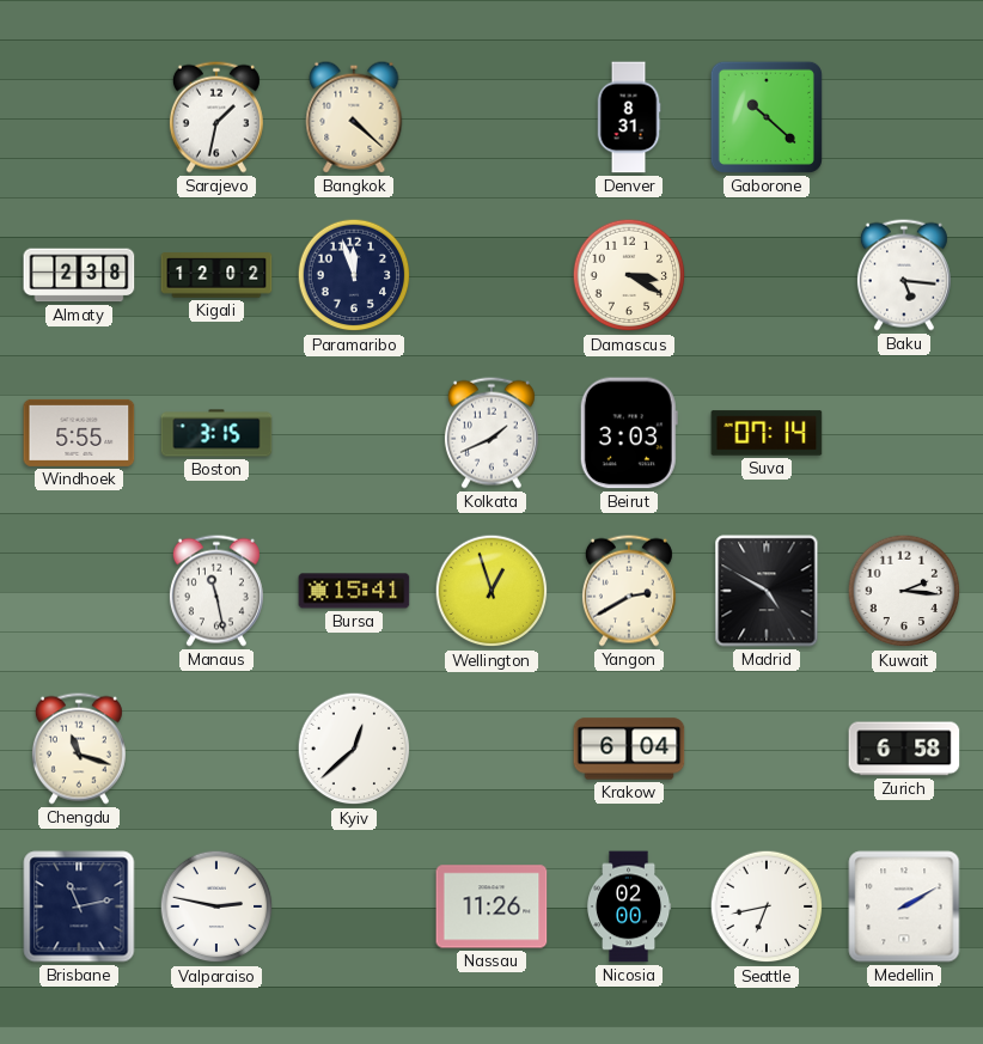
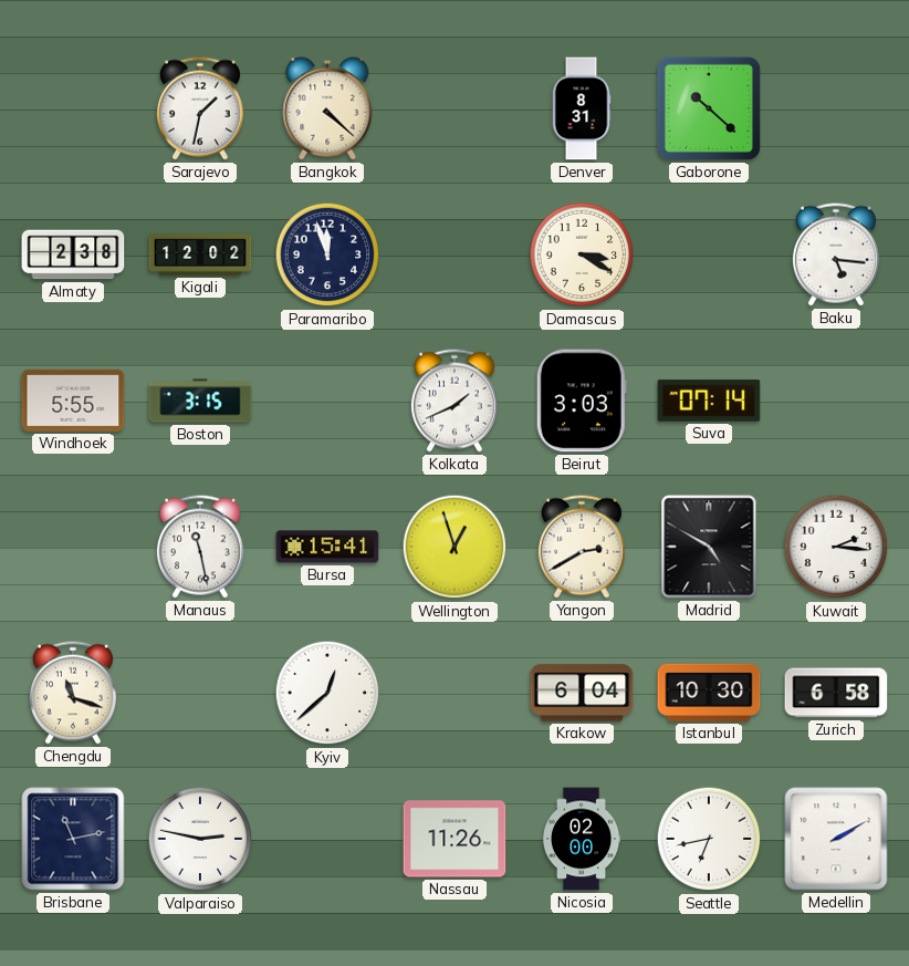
Istanbul: none -> 10:30 (709, 693)
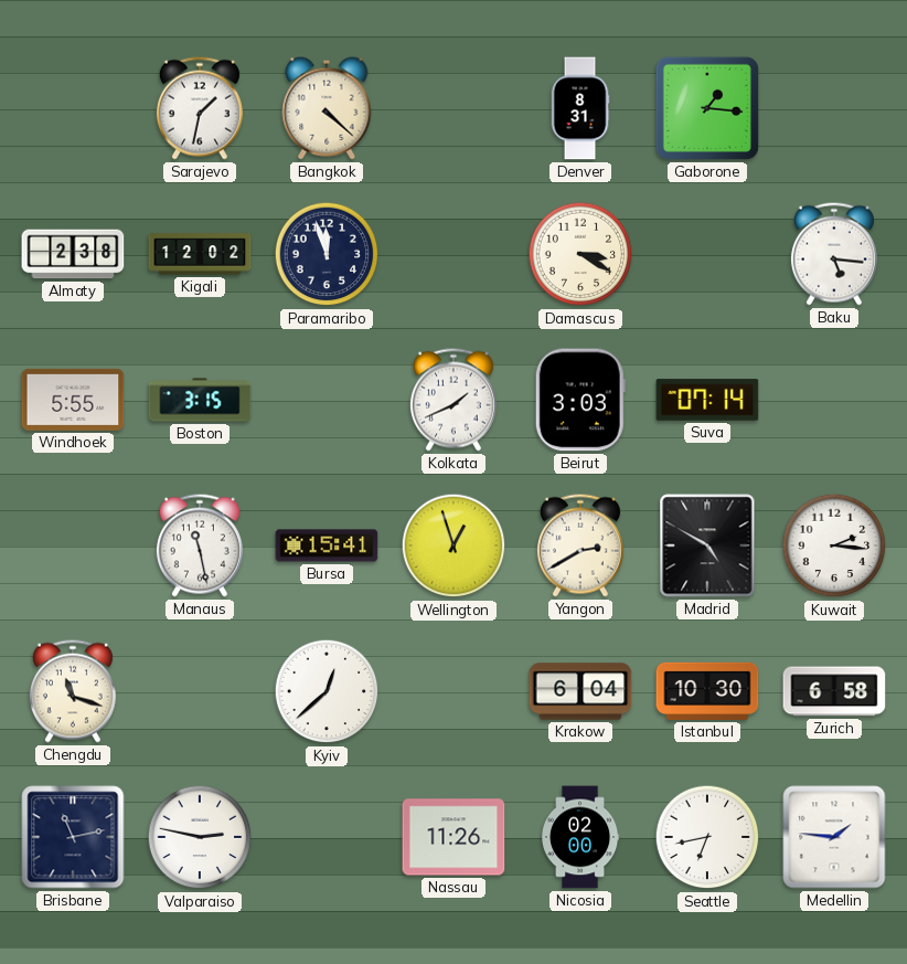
Gaborone: 10:22 -> 1:16 (707, 108)
Medellin: 2:10 -> 1:46 (834, 837)
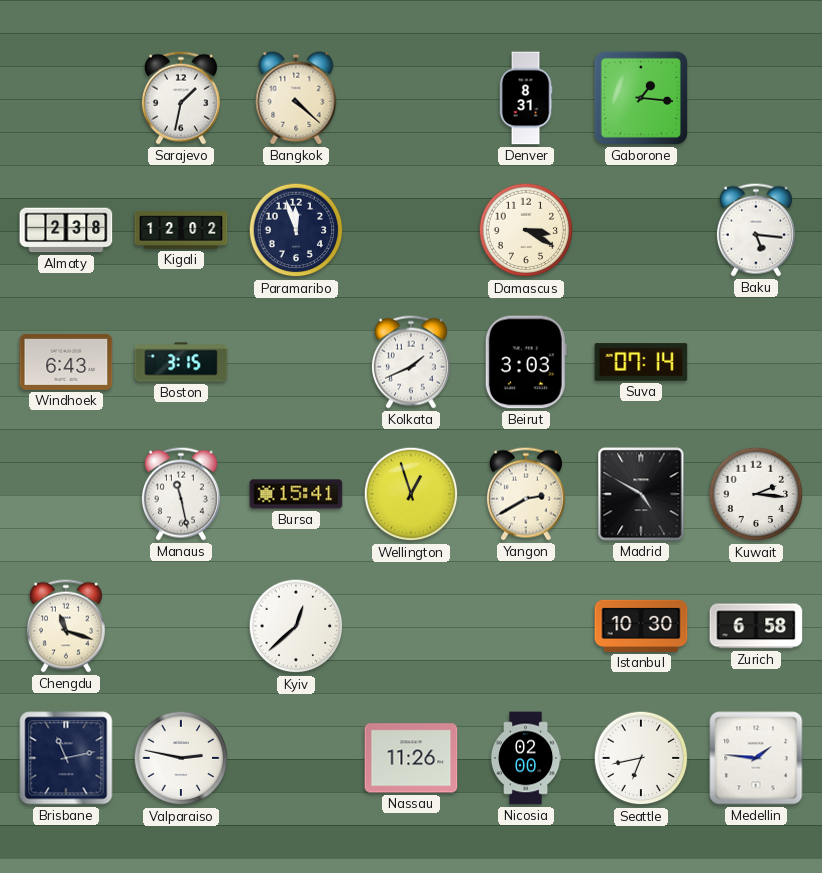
Windhoek: 5:55 -> 6:43 (66, 362)
Krakow: 6:04 -> none (580, 691)
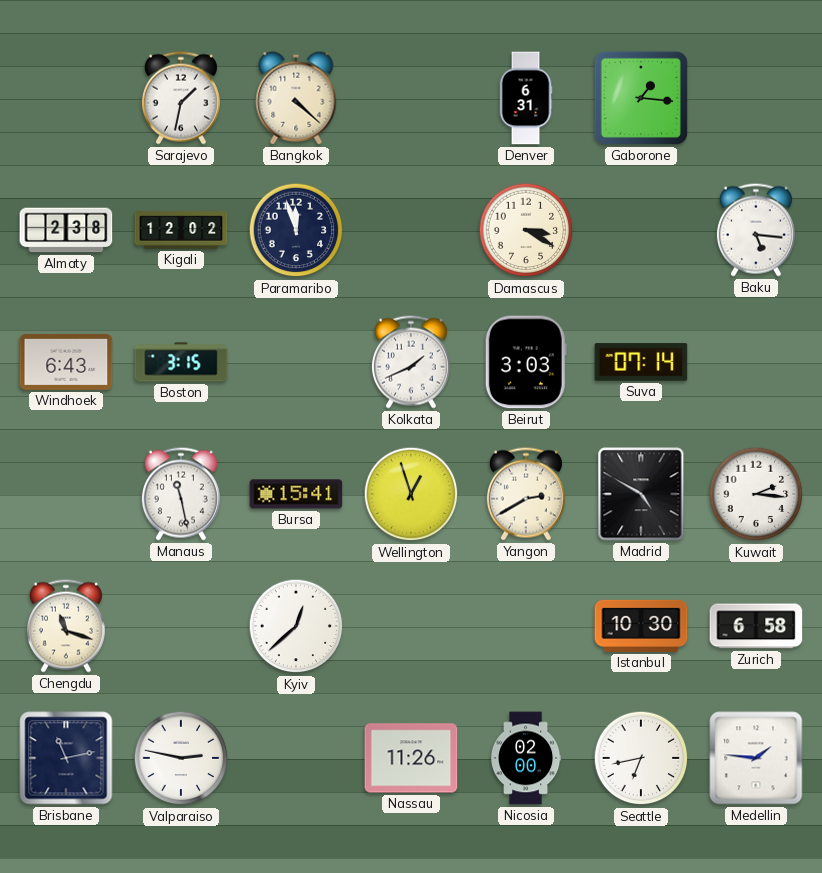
Denver: 8:31 -> 6:31 (526, 98)
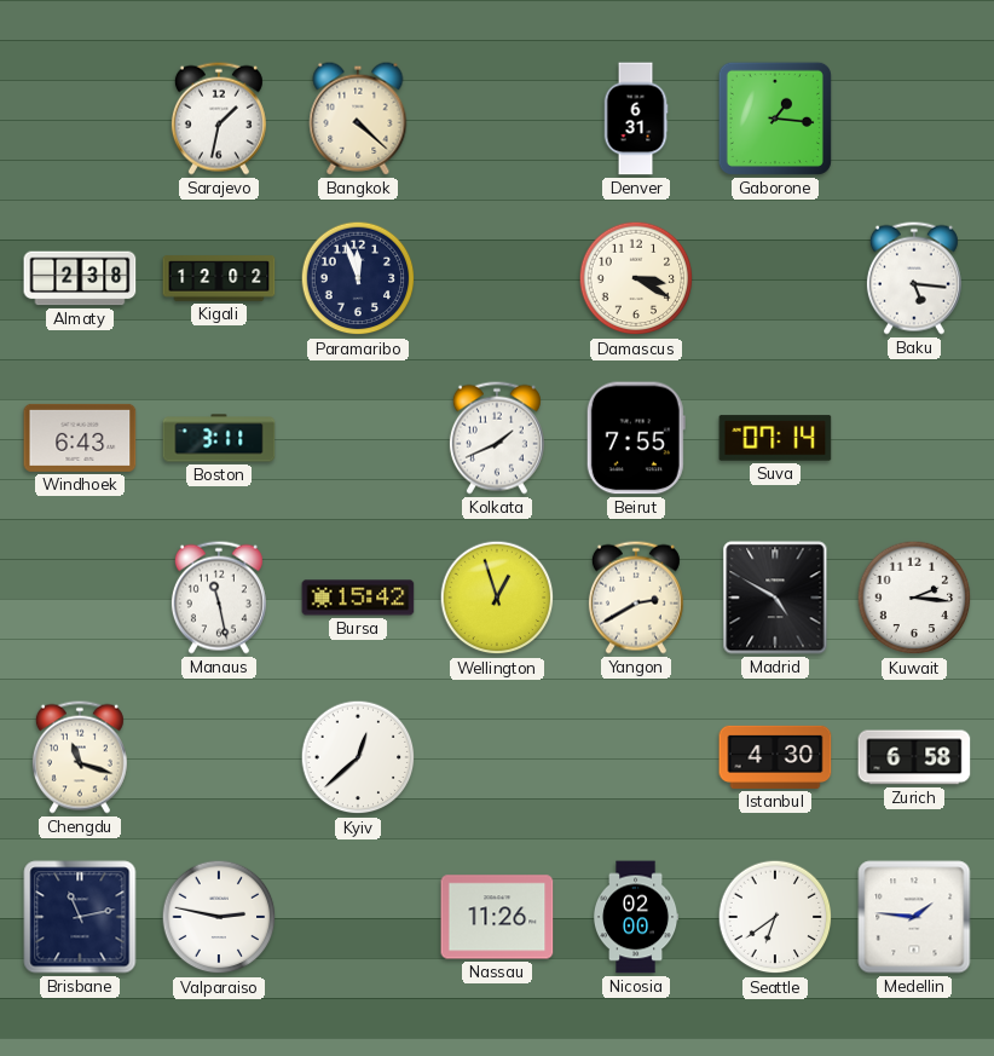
Boston: 3:15 -> 3:11 (219, 438)
Beirut: 3:03 -> 7:55 (636, 438)
Bursa: 15:41 -> 15:42 (358, 598)
Istanbul: 10:30 -> 4:30 (775, 757)
Seattle: 6:43 -> 6:39 (775, 917)
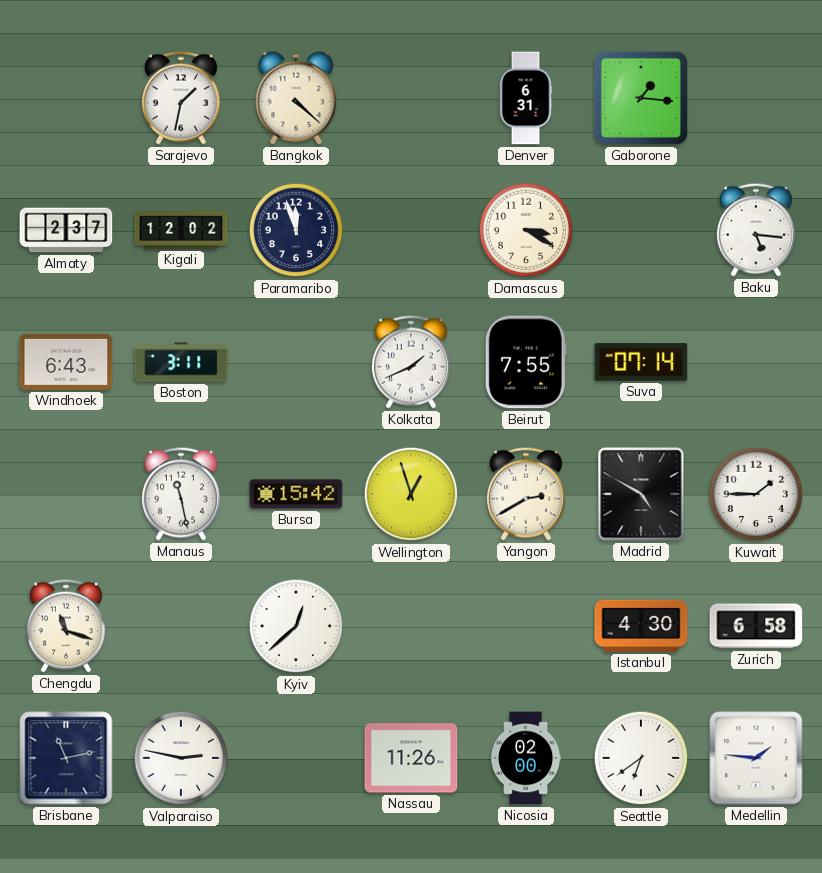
Almaty: 2:38 -> 2:37 (66, 230)
Kuwait: 2:16 -> 1:45 (756, 494)
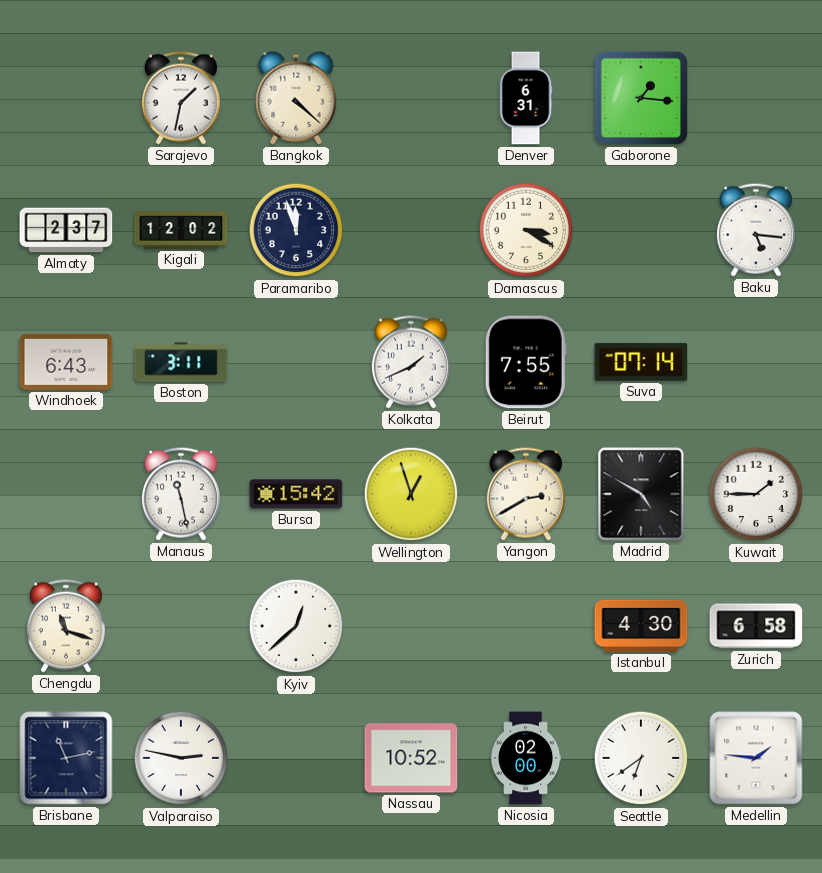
Nassau: 11:26 -> 10:52 (411, 758)
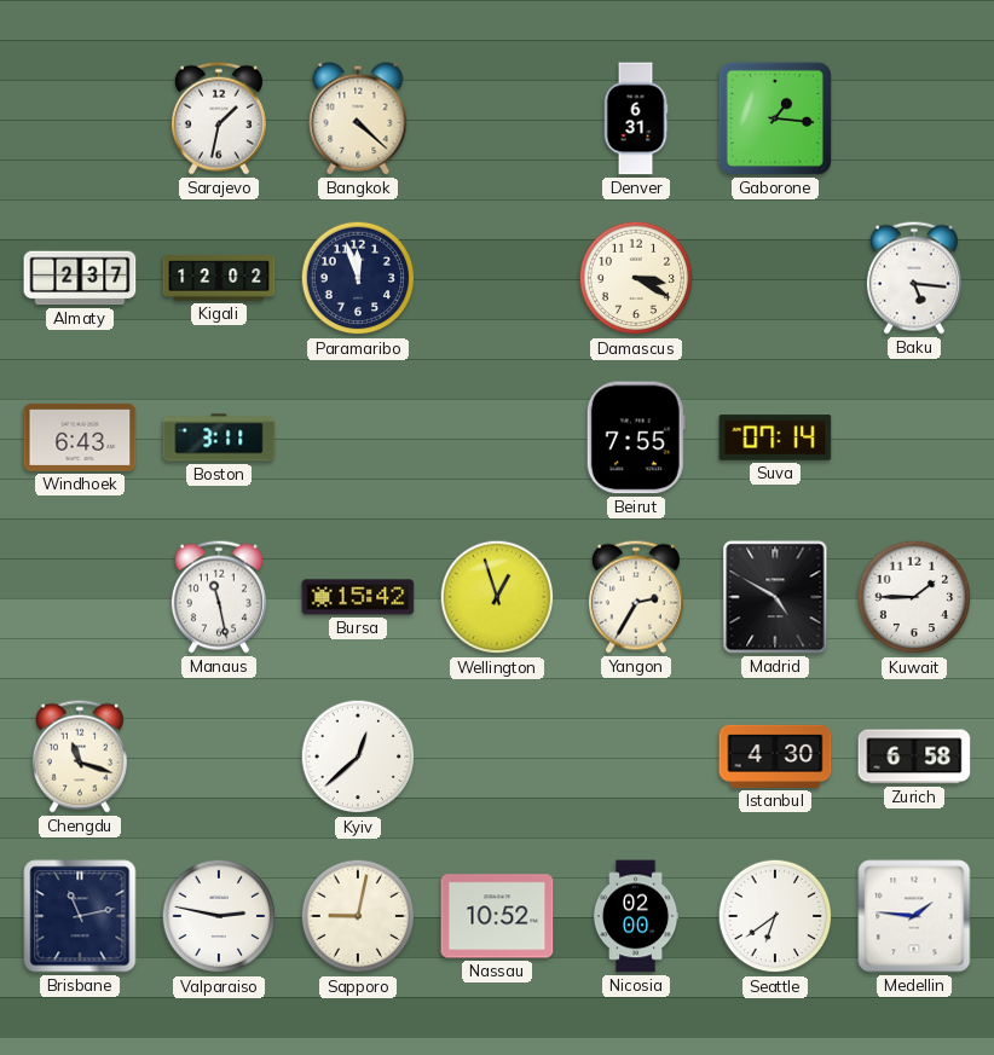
Kolkata: 1:41 -> none (411, 362)
Yangon: 2:40 -> 2:35 (636, 597)
Sapporo: none -> 9:02 (358, 916)
